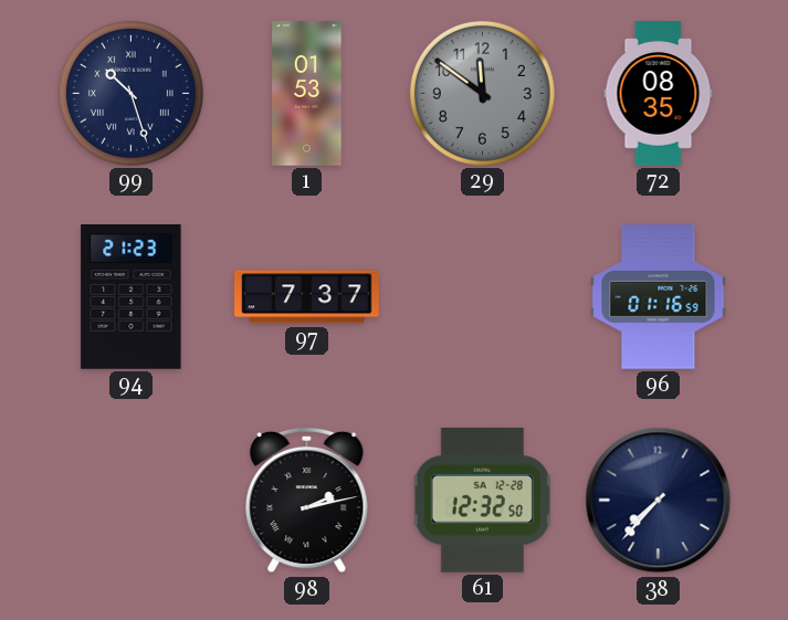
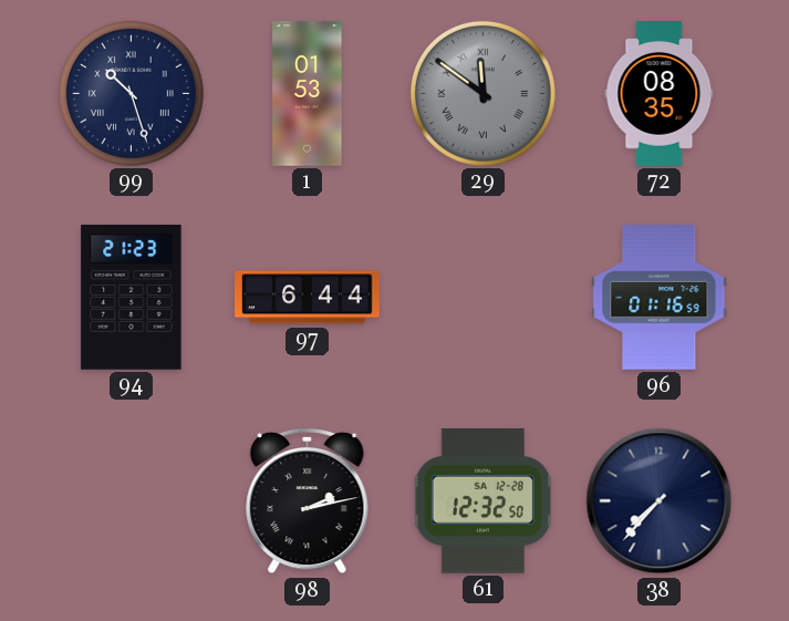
29 numerals: Arabic -> Roman (482, 93)
97: 7:37 -> 6:44 (308, 298)
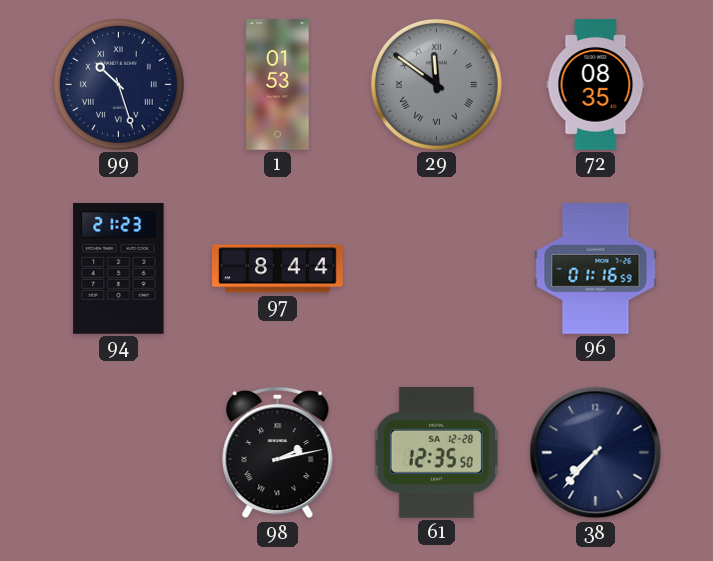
97: 6:44 -> 8:44 (278, 269)
61: 12:32 -> 12:35 (436, 452)
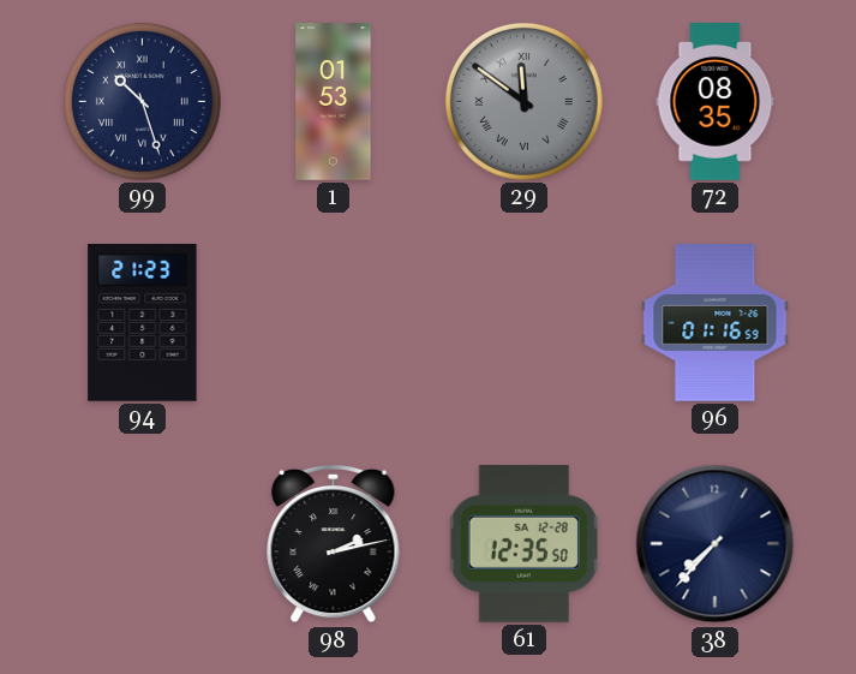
97: 8:44 -> none (278, 269)
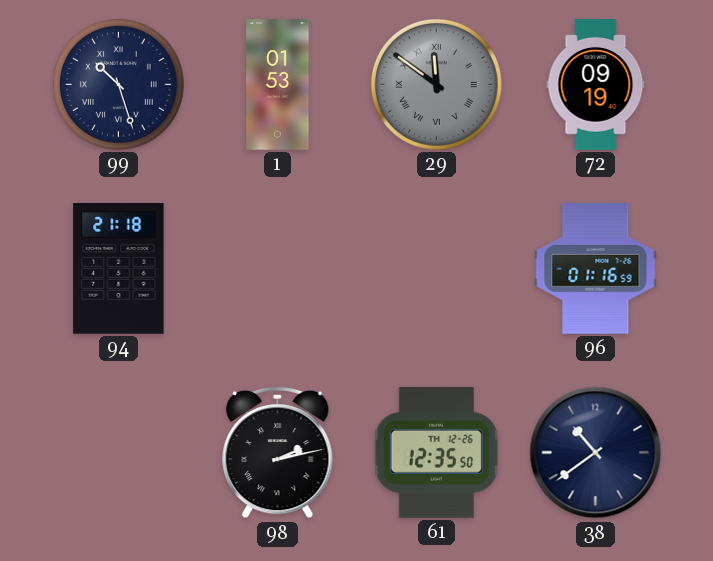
72: 08:35 -> 09:19 (596, 85)
94: 21:23 -> 21:18 (119, 269)
61 date: SA 12-28 -> TH 12-26 (436, 452)
38: 7:37 -> 10:39 (596, 453)
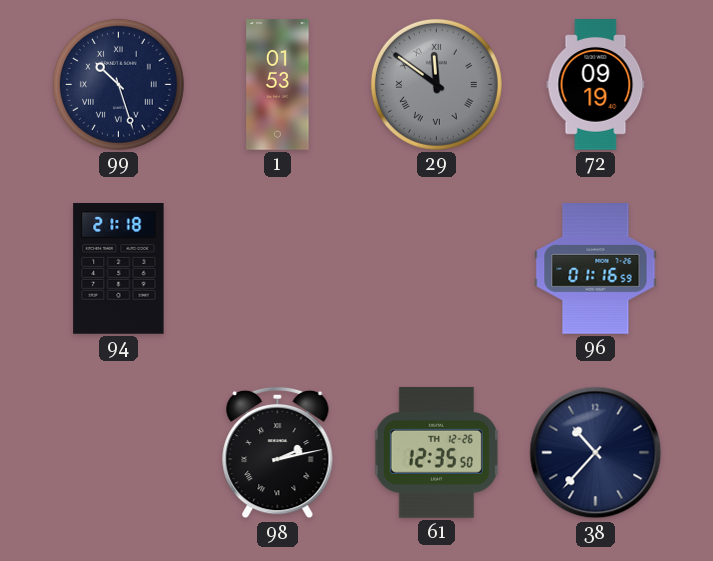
38: 10:39 -> 10:37 (596, 453)
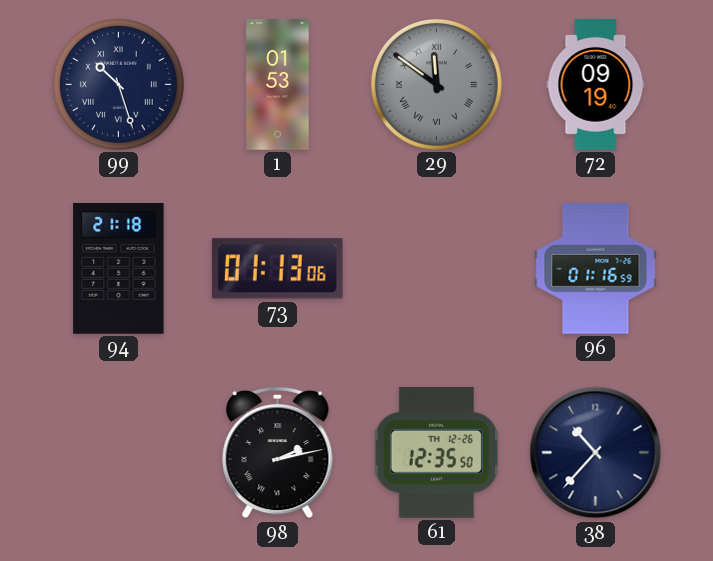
73: none -> 01:13 (277, 269)
